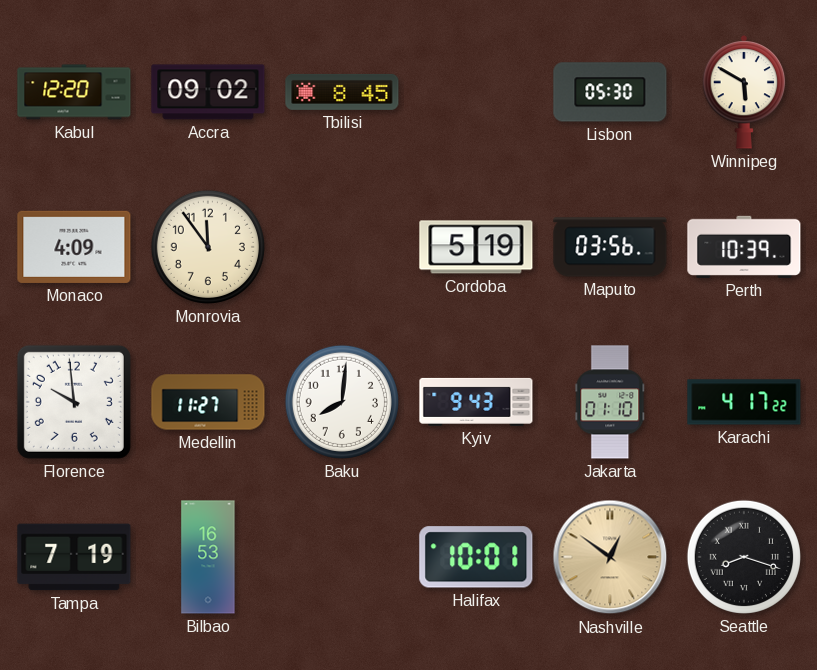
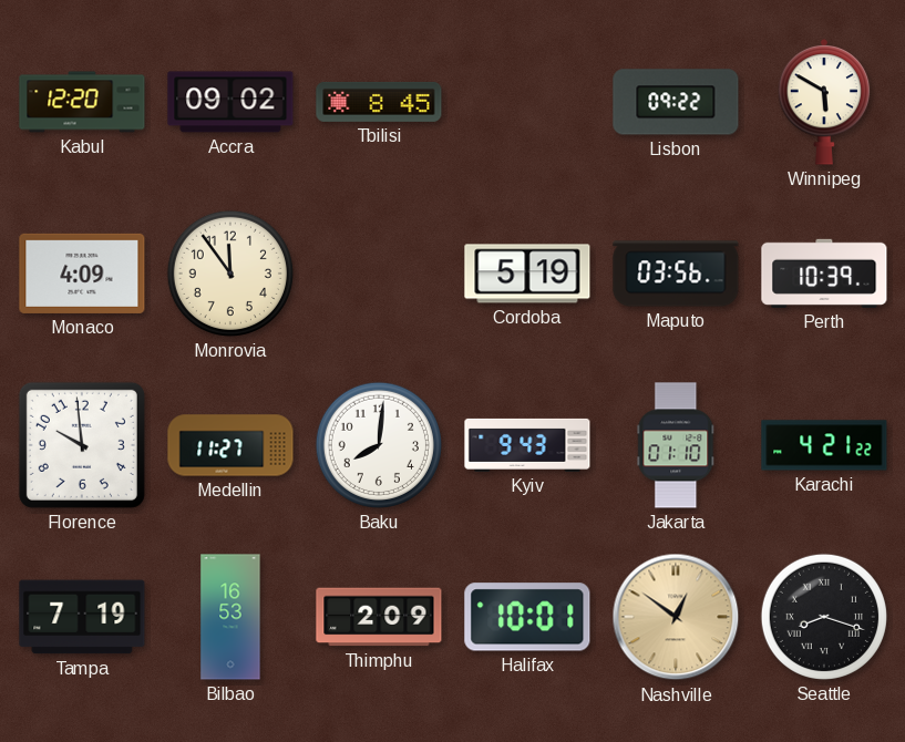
Lisbon: 05:30 -> 09:22 (676, 102)
Karachi: 4:17 -> 4:21 (824, 445)
Thimphu: none -> 2:09 (379, 617)
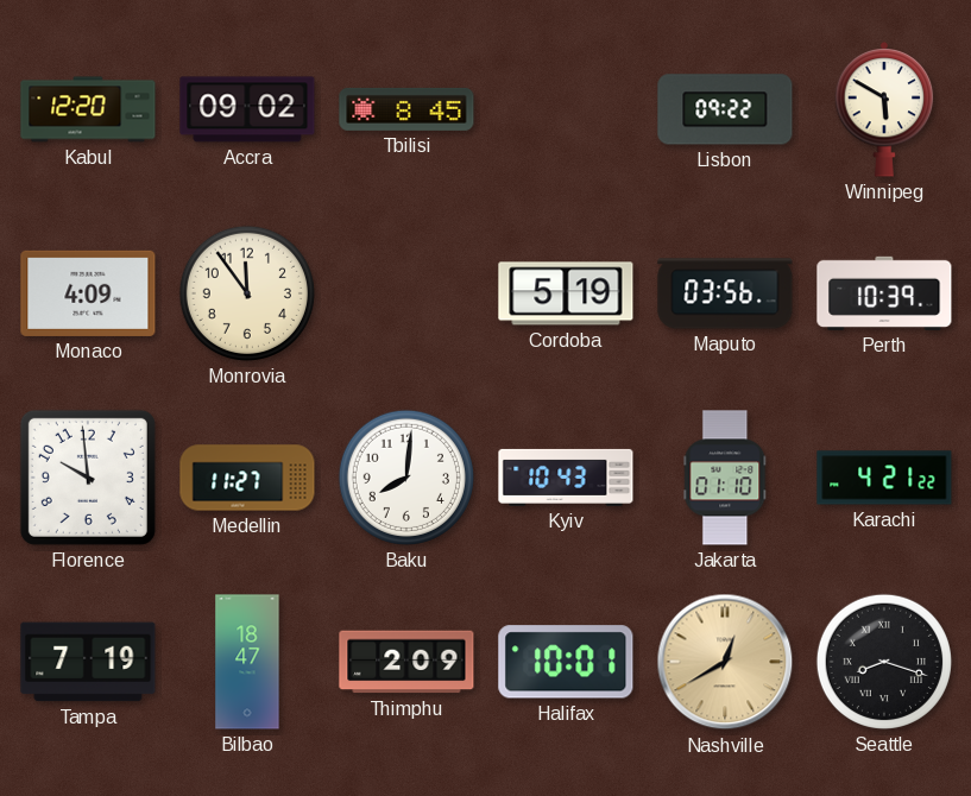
Kyiv: 9:43 -> 10:43 (566, 478)
Bilbao: 16:53 -> 18:47 (247, 662)
Nashville: 12:51 -> 12:40 (725, 662)
